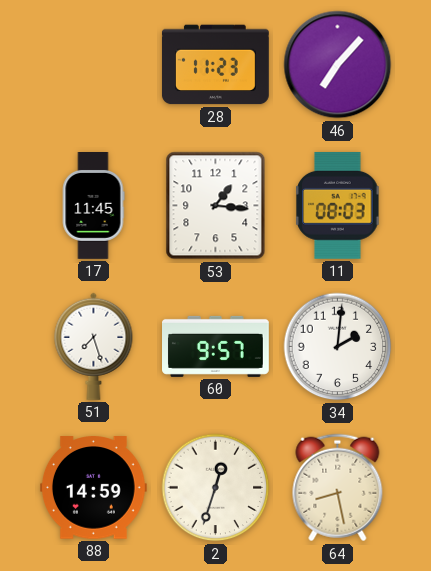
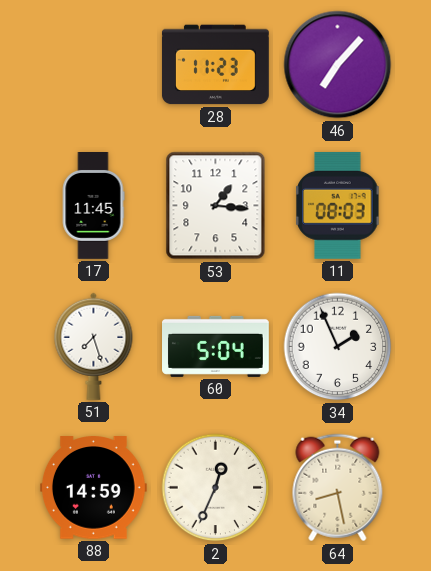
60: 9:57 -> 5:04 (216, 346)
34: 2:01 -> 1:56 (338, 347)
2: 12:33 -> 12:34 (216, 488)
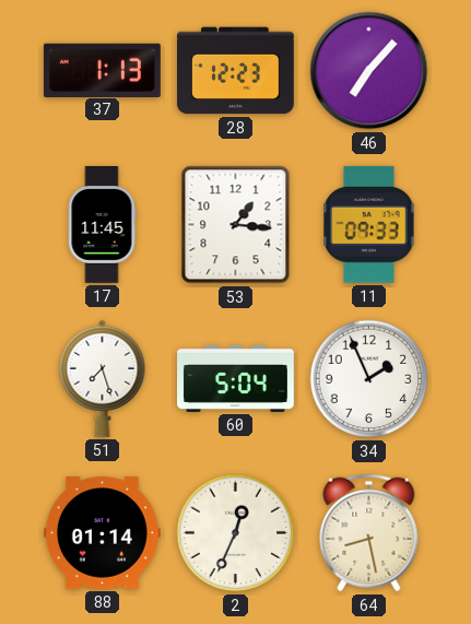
37: none -> 1:13 (102, 70)
28: 11:23 -> 12:23 (236, 71)
11: 08:03 -> 09:33 (369, 224)
88: 14:59 -> 01:14 (102, 533)
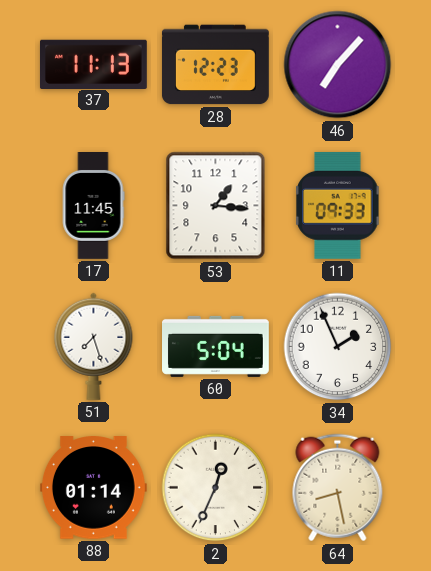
37: 1:13 -> 11:13 (93, 64)
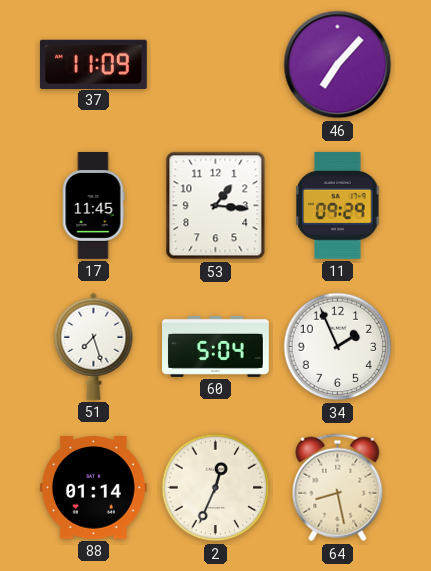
37: 11:13 -> 11:09 (93, 64)
28: 12:23 -> none (216, 65)
11: 09:33 -> 09:29 (338, 205)
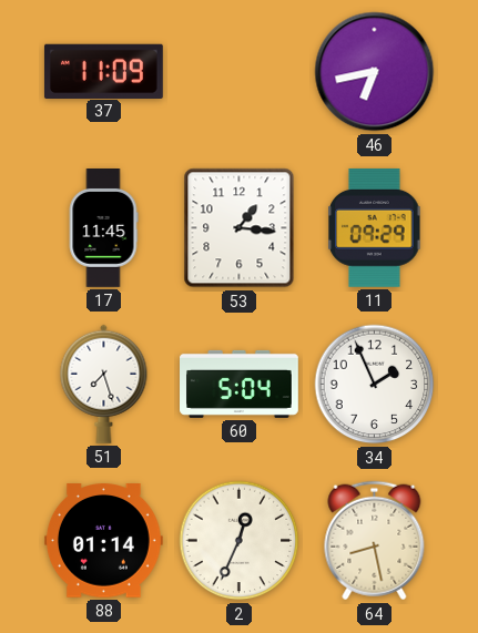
46: 7:07 -> 6:43 (375, 72)
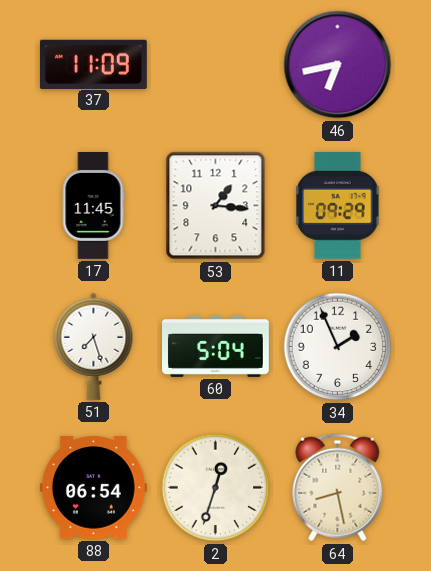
88: 01:14 -> 06:54 (93, 488)
2: 12:34 -> 12:33 (216, 488)
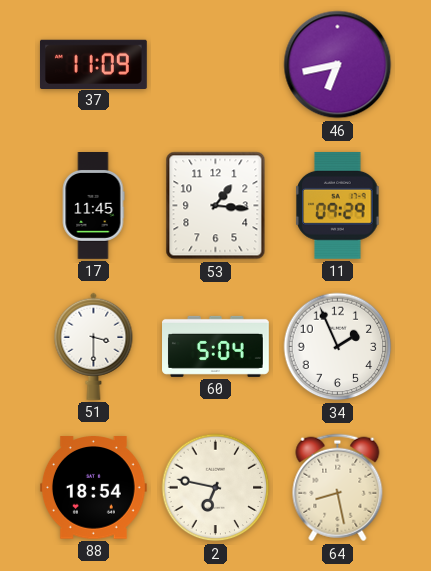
51: 7:27 -> 3:30 (94, 346)
88: 06:54 -> 18:54 (93, 488)
2: 12:33 -> 6:47 (216, 488)
